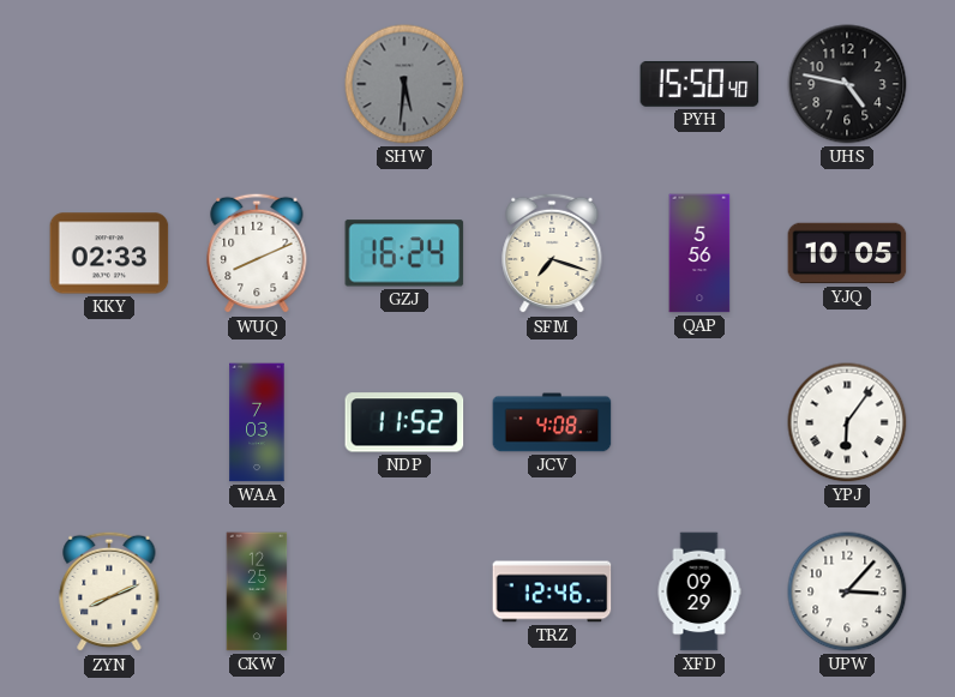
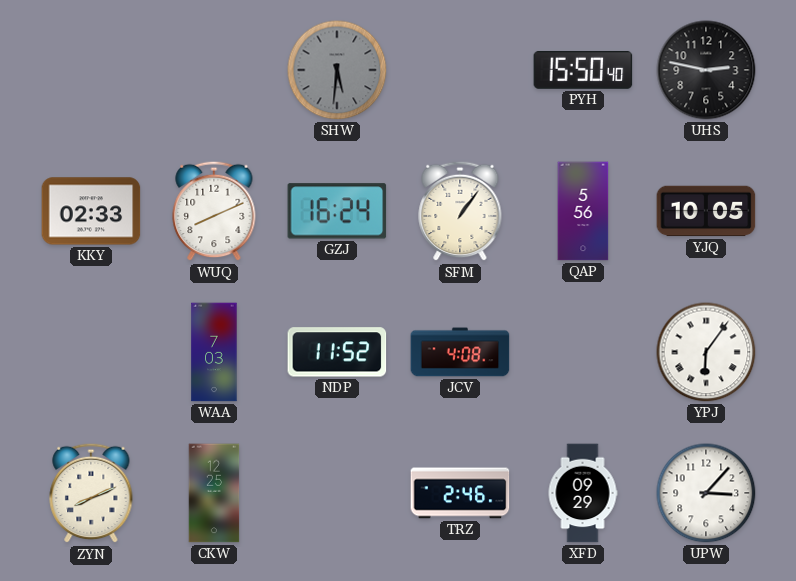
UHS: 4:47 -> 2:47 (706, 70)
SFM: 7:18 -> 1:06 (460, 211)
TRZ: 12:46 -> 2:46 (460, 493)
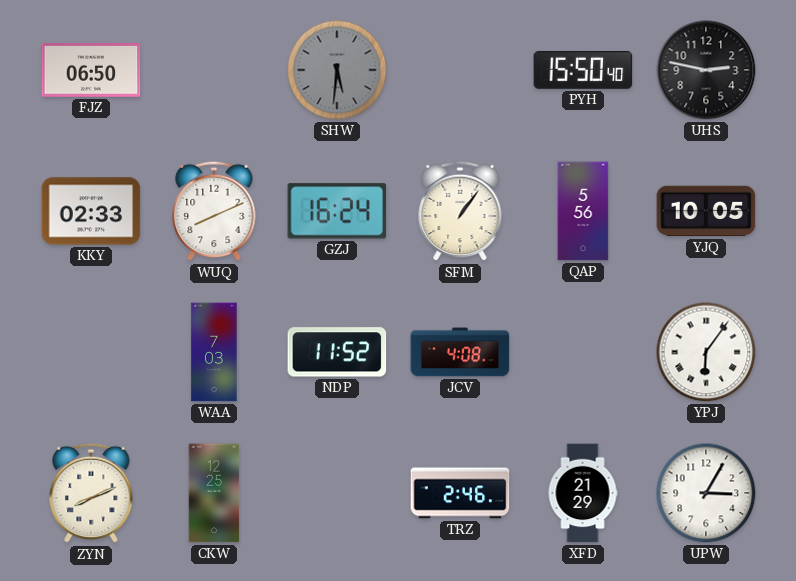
FJZ: none -> 06:50 (91, 71)
XFD: 09:29 -> 21:29 (583, 493)
UPW: 3:07 -> 3:05 (706, 493)
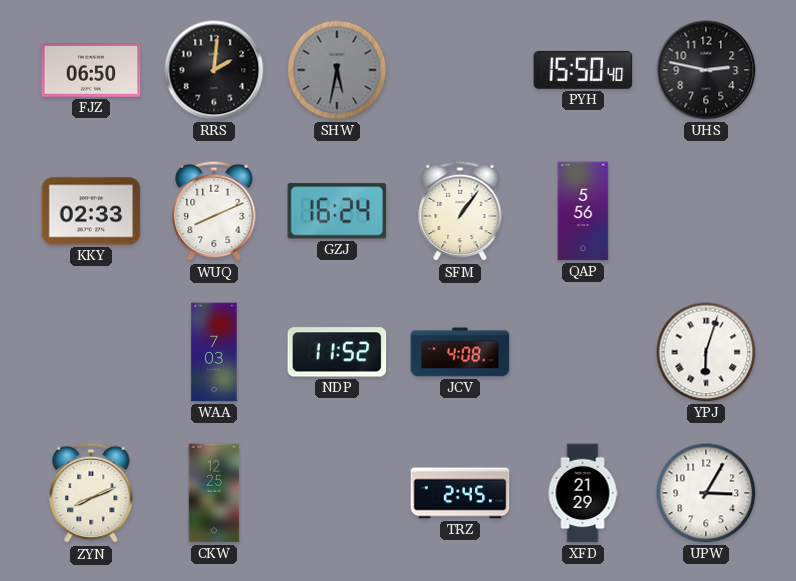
RRS: none -> 2:01 (214, 70)
SHW: 5:31 -> 5:32 (337, 70)
YJQ: 10:05 -> none (706, 211)
YPJ: 6:06 -> 6:03 (706, 352)
TRZ: 2:46 -> 2:45 (460, 493)
